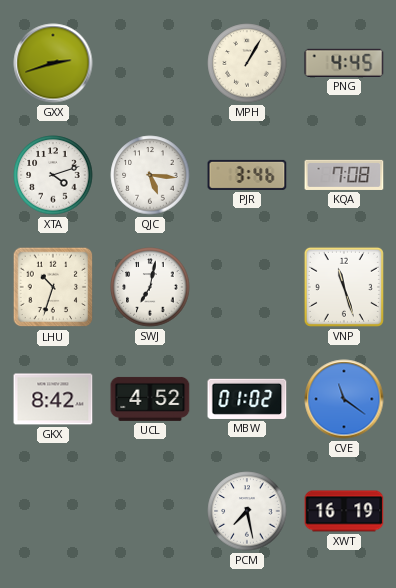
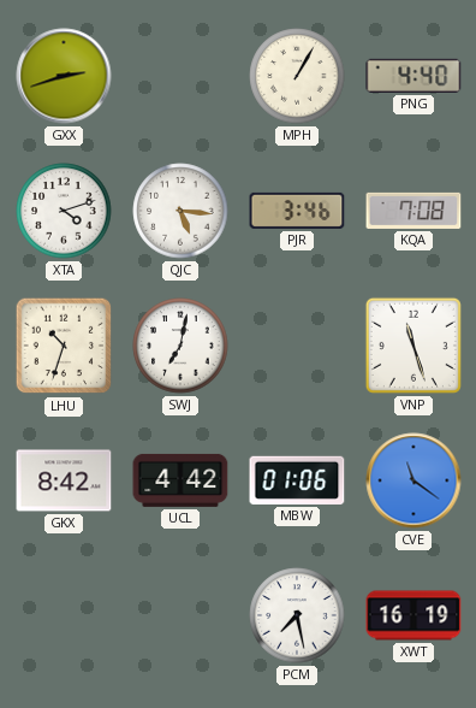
PNG: 4:45 -> 4:40 (413, 76)
UCL: 4:52 -> 4:42 (180, 480)
MBW: 01:02 -> 01:06 (297, 480)
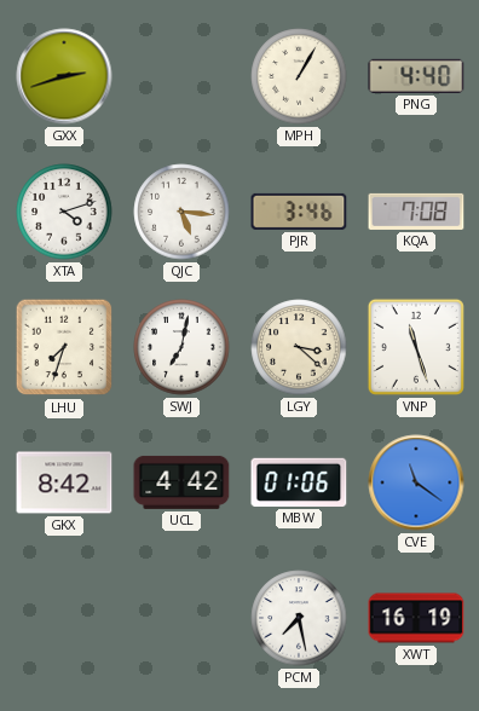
LHU: 10:33 -> 7:33 (64, 347)
LGY: none -> 3:22 (299, 347)
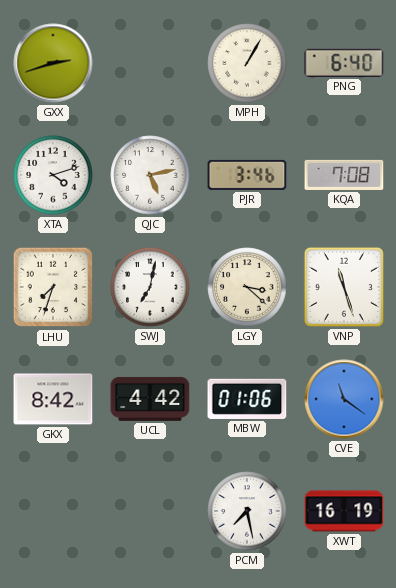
PNG: 4:40 -> 6:40 (344, 63)
QJC: 5:16 -> 5:13 (150, 175)
